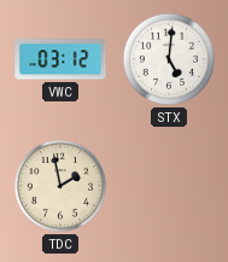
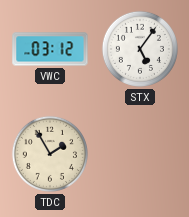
STX: 5:01 -> 5:06 (140, 49)
TDC: 1:58 -> 1:55 (50, 154)
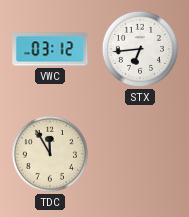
STX: 5:06 -> 6:44 (140, 49)
TDC: 1:55 -> 11:55 (50, 154)
